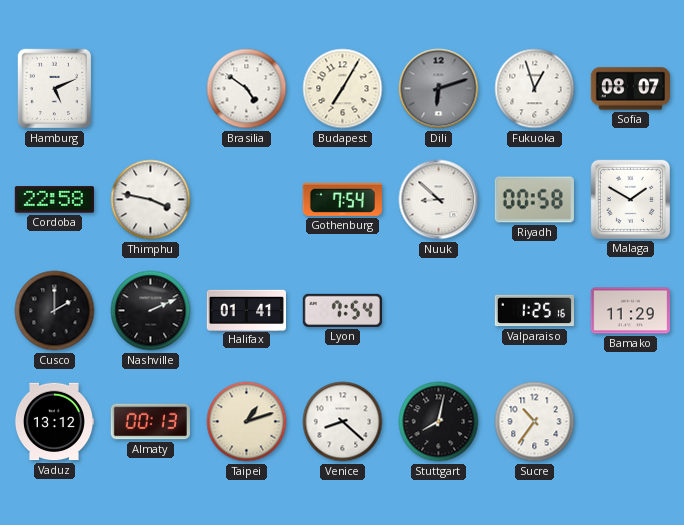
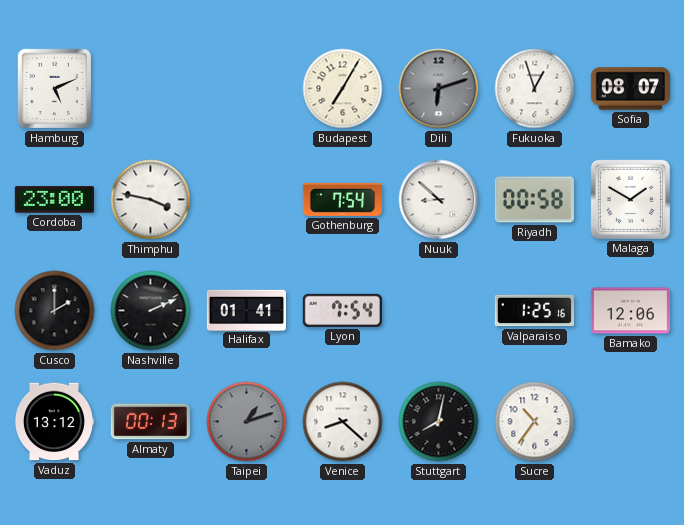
Brasilia: 4:51 -> none (247, 89)
Cordoba: 22:58 -> 23:00 (54, 200)
Bamako: 11:29 -> 12:06 (630, 311)
Taipei dial: cream -> grey (247, 422)
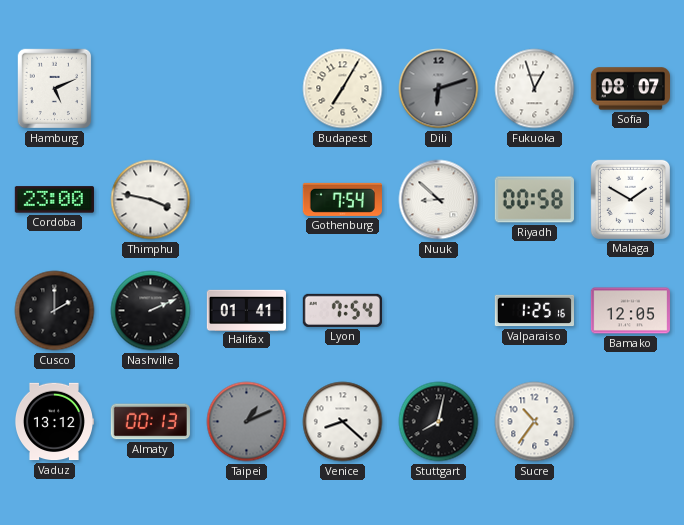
Bamako: 12:06 -> 12:05 (630, 311)
Taipei: 1:12 -> 1:11 (247, 422)
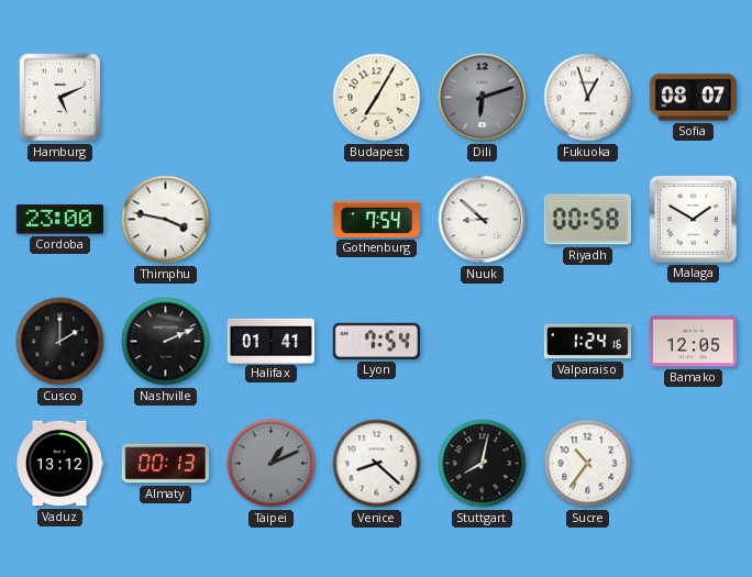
Valparaiso: 1:25 -> 1:24 (587, 342)
